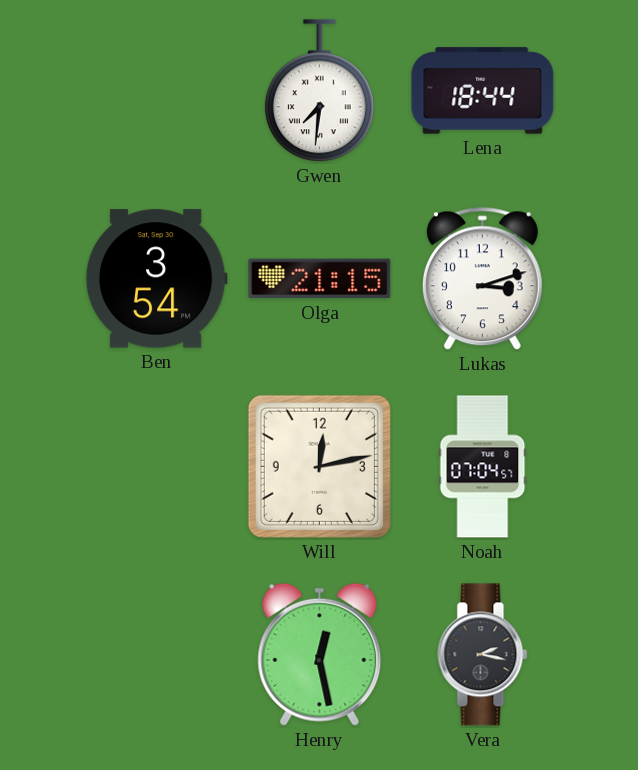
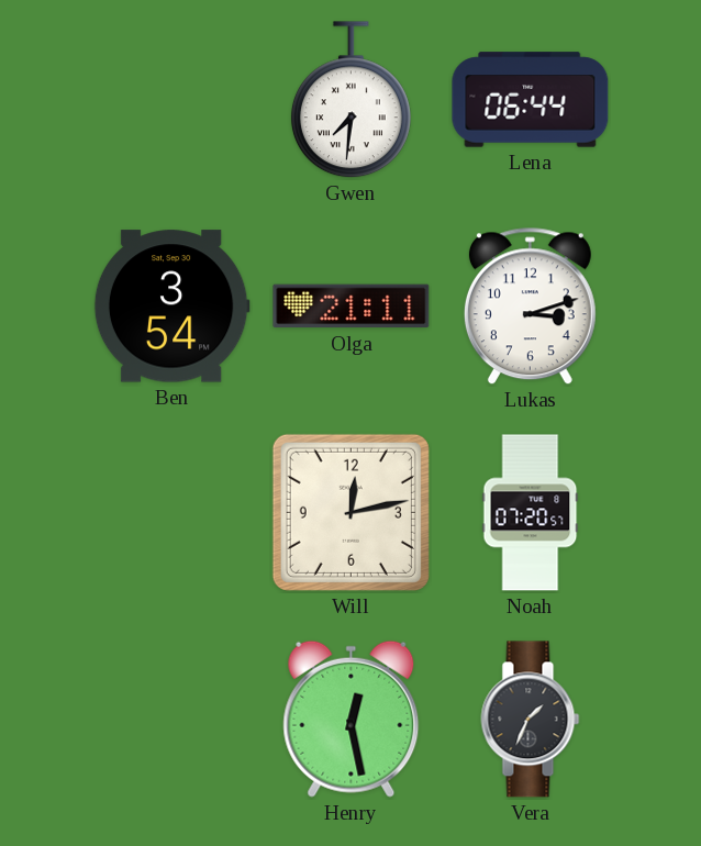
Lena: 18:44 -> 06:44 (531, 100)
Olga: 21:15 -> 21:11 (352, 307)
Noah: 07:04 -> 07:20 (531, 513)
Vera: 2:17 -> 1:34 (531, 720)
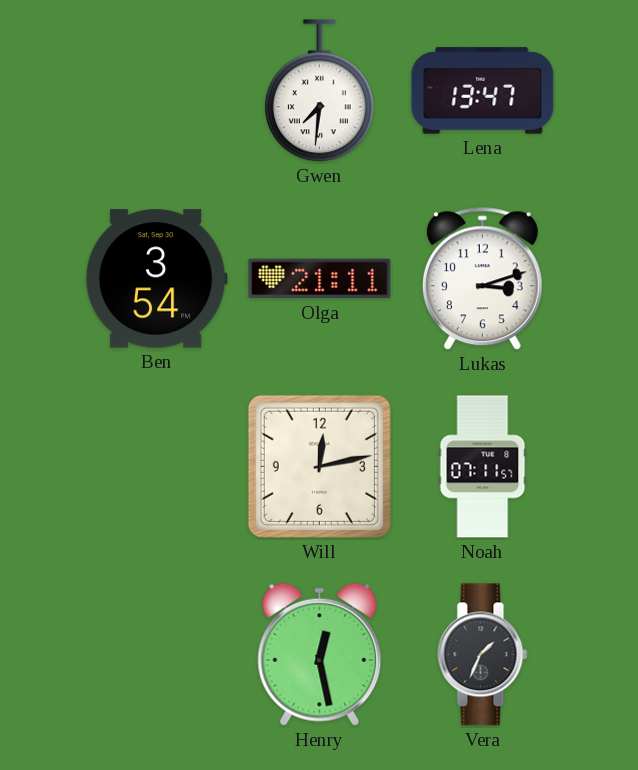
Lena: 06:44 -> 13:47 (483, 91)
Noah: 07:20 -> 07:11 (483, 467)
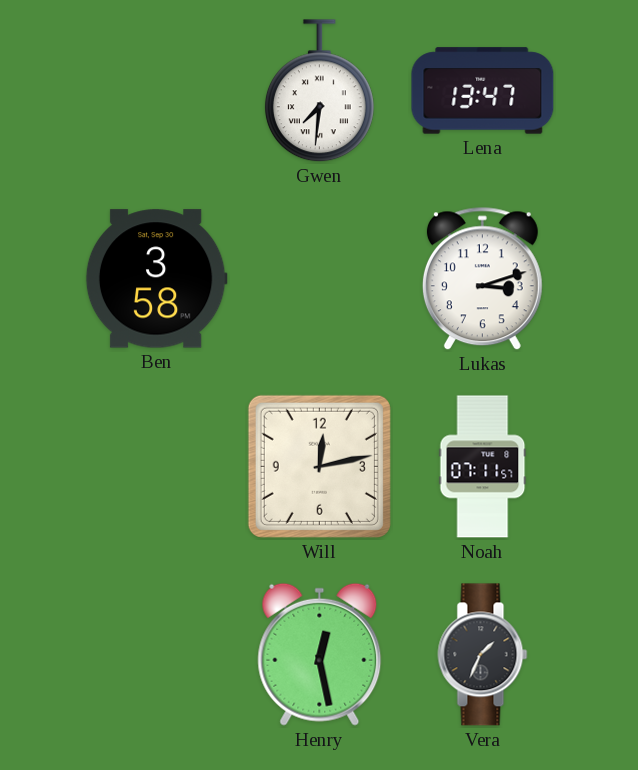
Ben: 3:54 -> 3:58 (156, 279)
Olga: 21:11 -> none (320, 279)
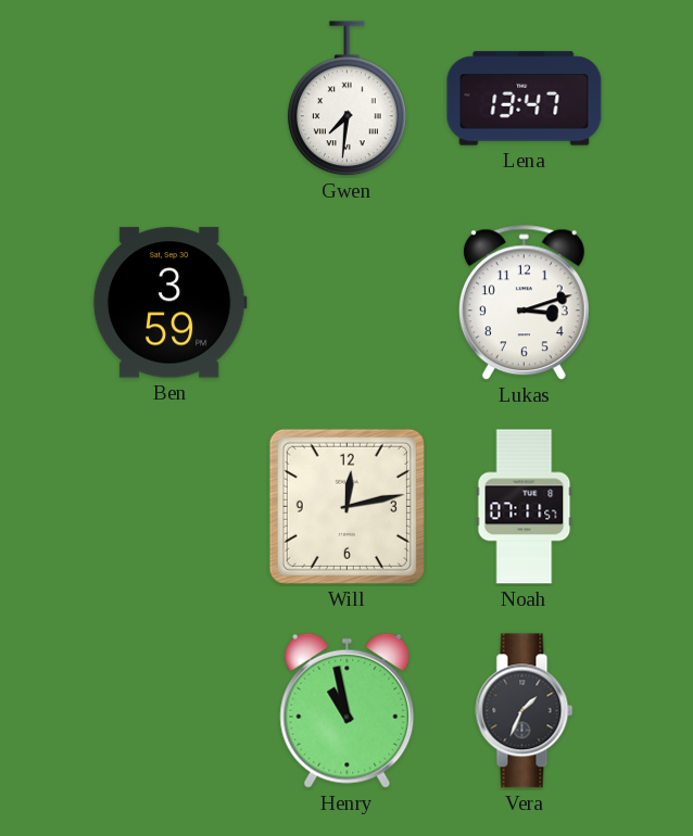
Ben: 3:58 -> 3:59 (169, 303)
Henry: 12:28 -> 10:58 (348, 710)
